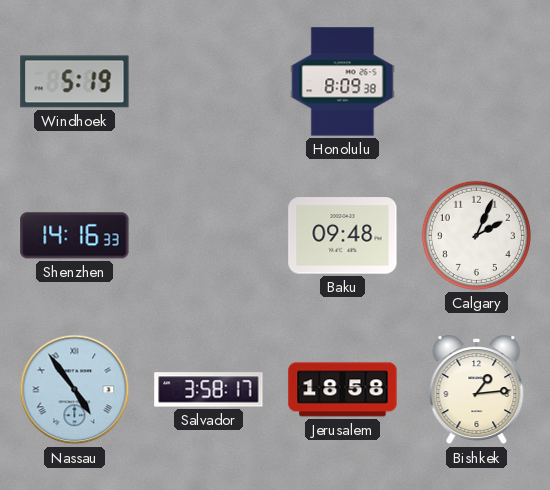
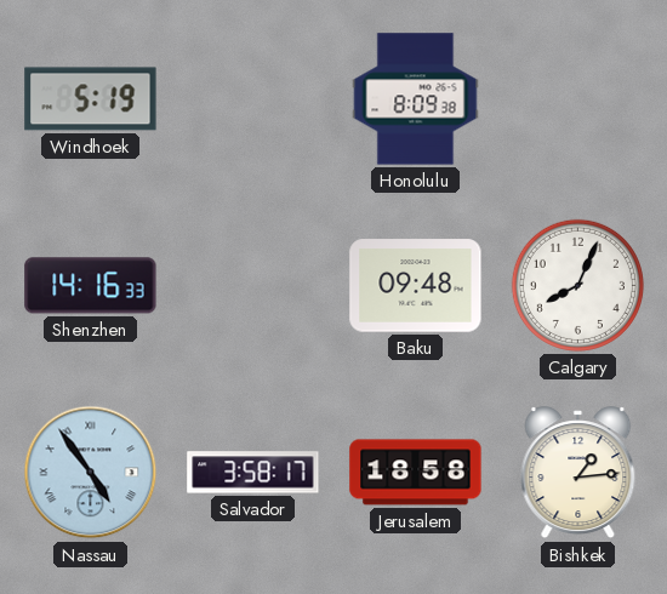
Calgary: 2:04 -> 8:04 (577, 285)
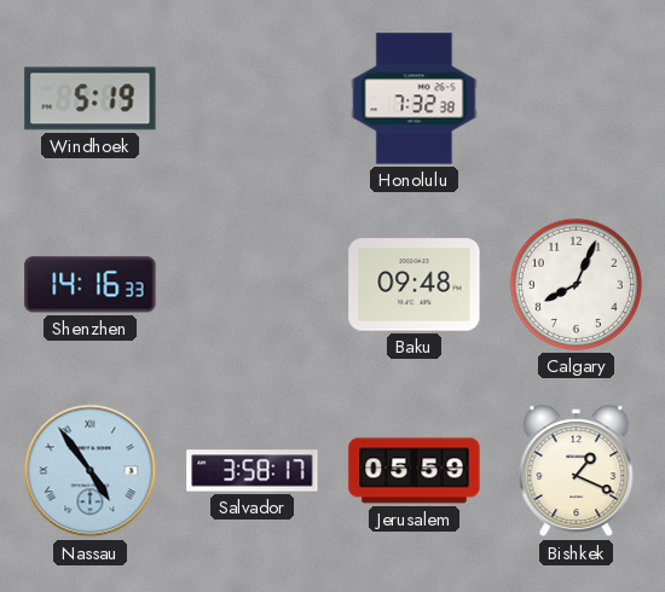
Honolulu: 8:09 -> 7:32 (415, 99)
Jerusalem: 18:58 -> 05:59 (415, 471)
Bishkek: 1:14 -> 1:19 (577, 471)
